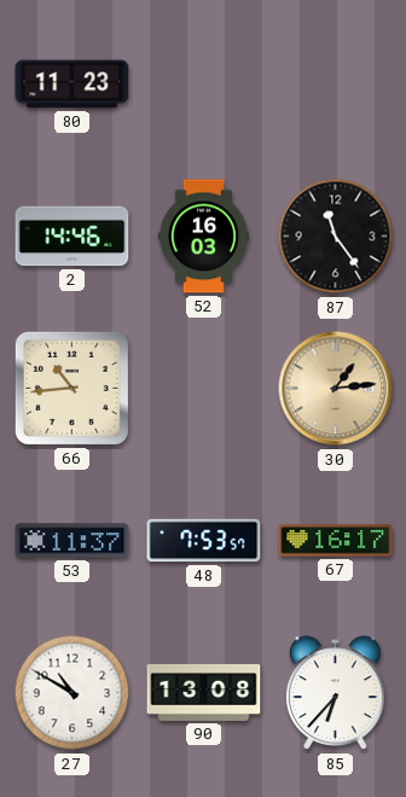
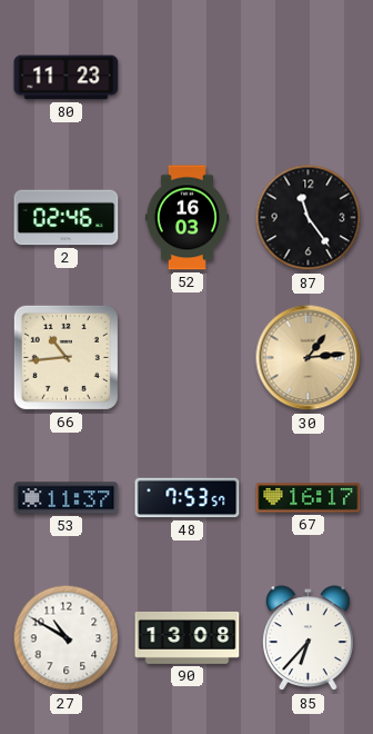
2: 14:46 -> 02:46 (67, 218)
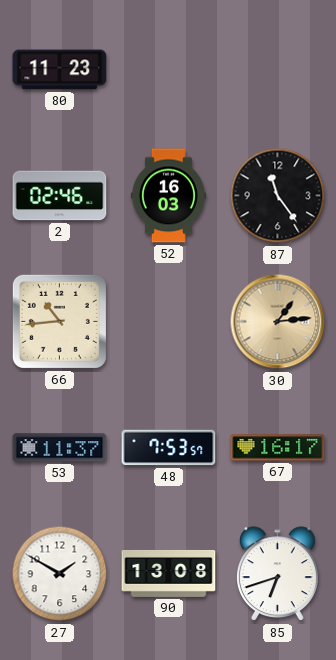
27: 10:50 -> 1:50 (60, 574)
85: 6:37 -> 6:42 (278, 574)
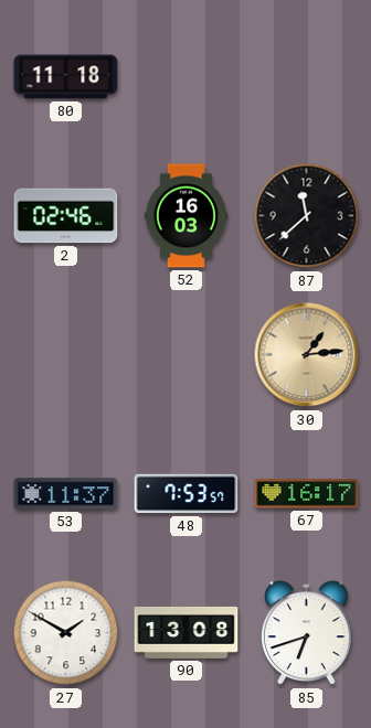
80: 11:23 -> 11:18 (66, 77)
87: 11:24 -> 11:38 (307, 216)
66: 10:44 -> none (59, 321)
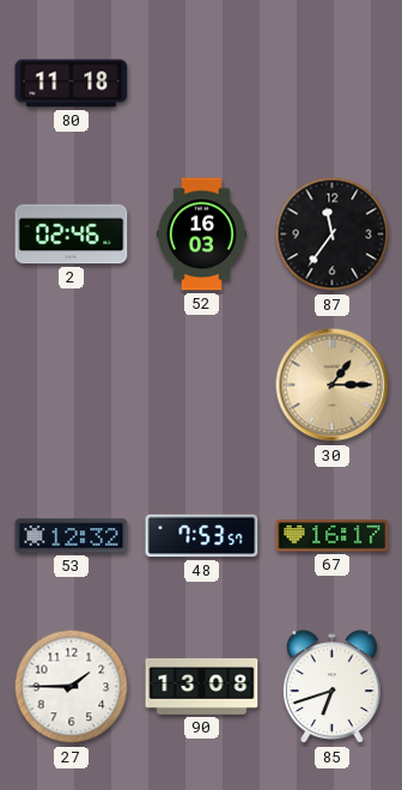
87: 11:38 -> 11:36 (333, 235)
30: 1:14 -> 1:15 (333, 385)
53: 11:37 -> 12:32 (72, 536)
27: 1:50 -> 1:45 (72, 687)
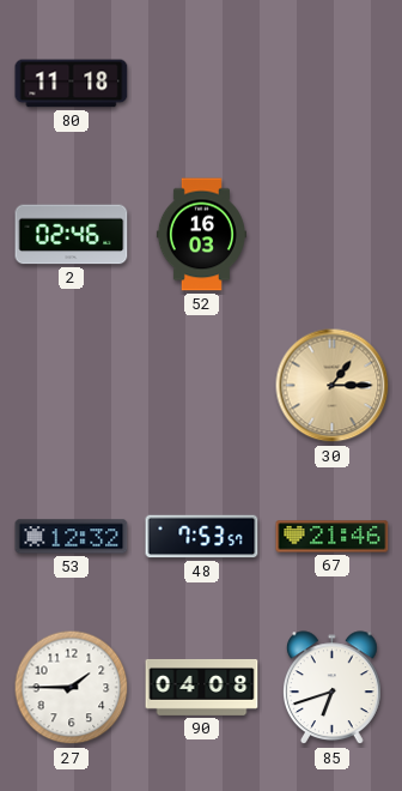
87: 11:36 -> none (333, 235)
67: 16:17 -> 21:46 (333, 537)
90: 13:08 -> 04:08 (202, 687)
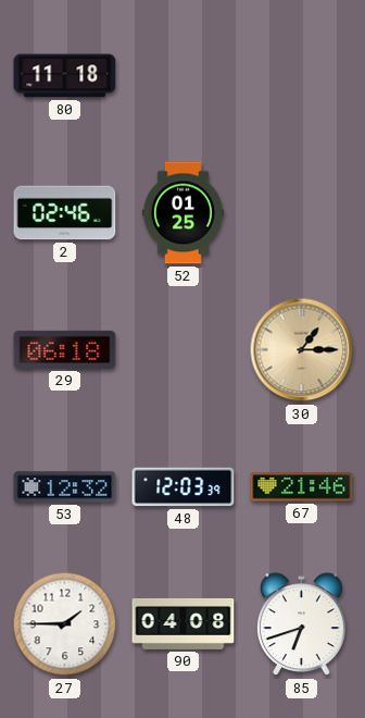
52: 16:03 -> 01:25 (182, 213)
29: none -> 06:18 (65, 349)
48: 7:53 -> 12:03 (184, 487)
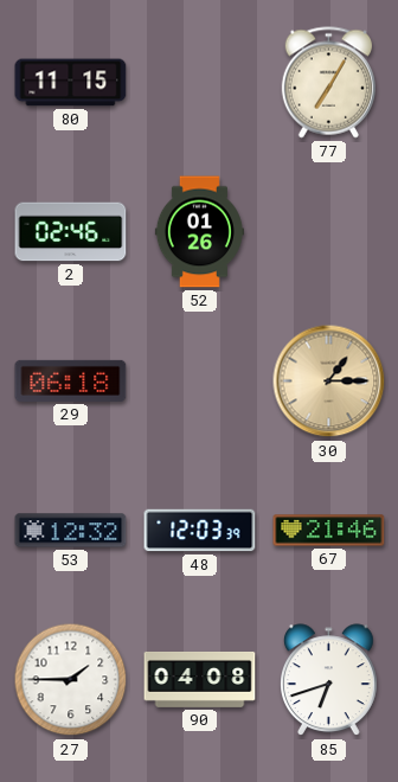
80: 11:18 -> 11:15 (71, 83)
77: none -> 7:05 (328, 83)
52: 01:25 -> 01:26 (199, 232)
